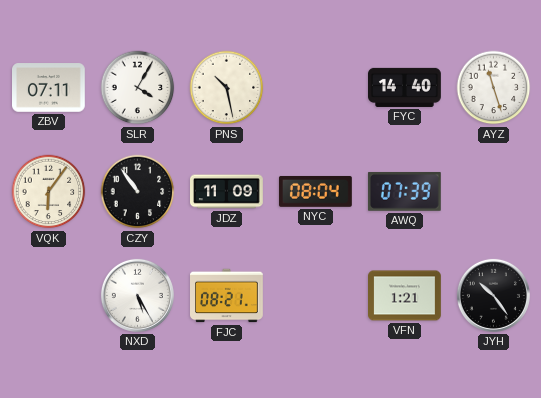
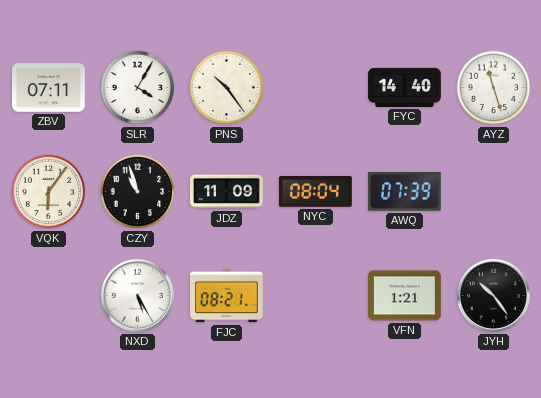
PNS: 10:28 -> 10:24 (227, 88)
CZY: 10:54 -> 10:57 (138, 192)
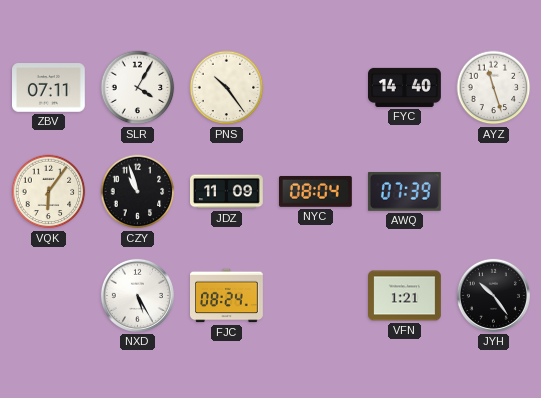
FJC: 08:21 -> 08:24 (227, 296)
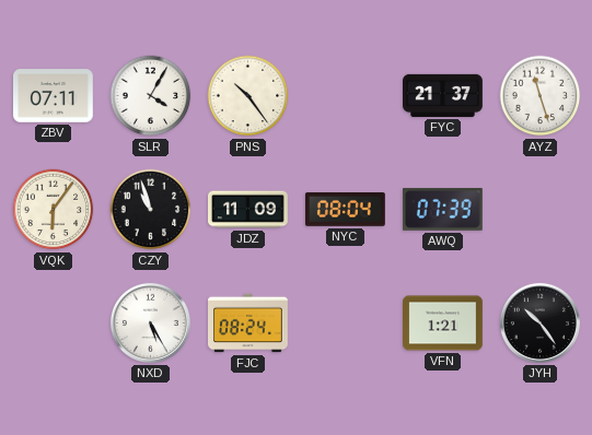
FYC: 14:40 -> 21:37 (443, 95)
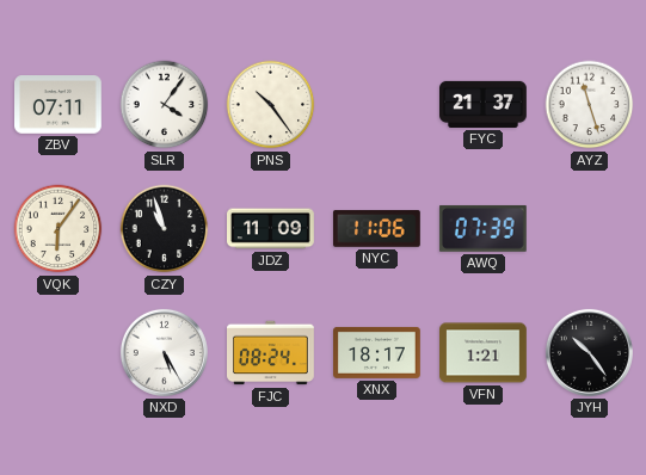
SLR: 4:05 -> 4:06 (165, 105)
NYC: 08:04 -> 11:06 (376, 228)
XNX: none -> 18:17 (377, 352)
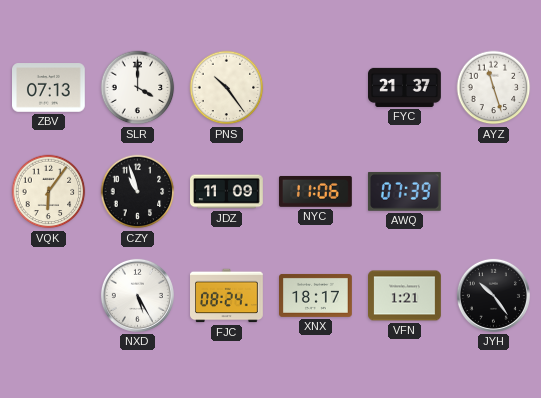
ZBV: 07:11 -> 07:13 (49, 88)
SLR: 4:06 -> 4:00 (138, 88)
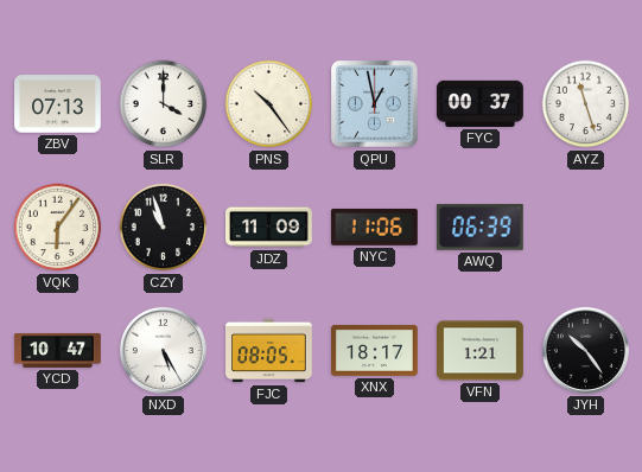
QPU: none -> 12:58 (375, 104)
FYC: 21:37 -> 00:37 (481, 103)
AWQ: 07:39 -> 06:39 (479, 228)
YCD: none -> 10:47 (58, 351)
FJC: 08:24 -> 08:05 (269, 351)
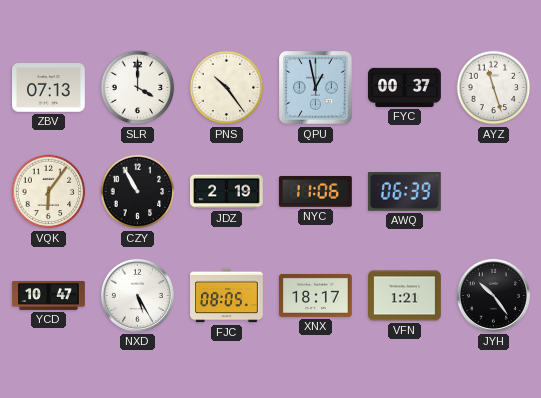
CZY: 10:57 -> 10:55 (138, 192)
JDZ: 11:09 -> 2:19 (227, 192)
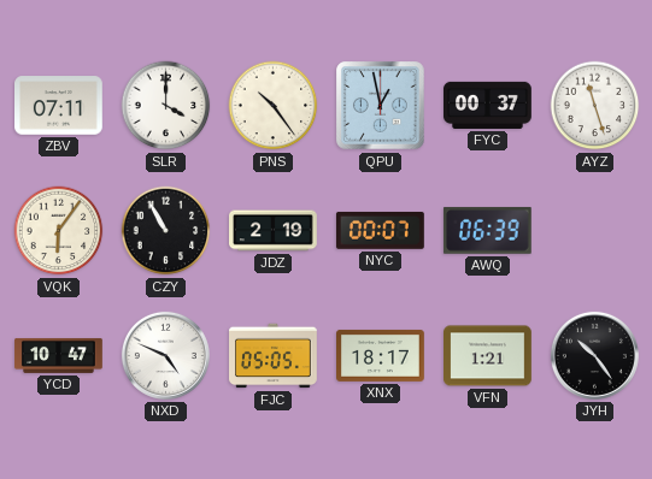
ZBV: 07:13 -> 07:11 (59, 106)
NYC: 11:06 -> 00:07 (380, 230)
NXD: 5:25 -> 4:49 (165, 355)
FJC: 08:05 -> 05:05 (274, 356)
